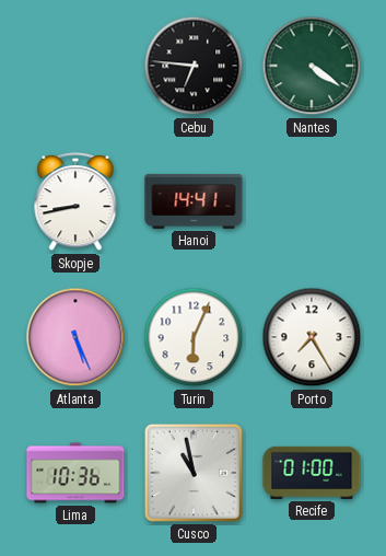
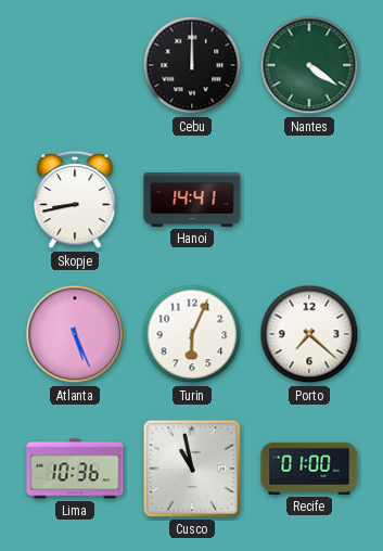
Cebu: 6:46 -> 12:00 (192, 65)
Porto: 7:25 -> 7:22 (309, 334)
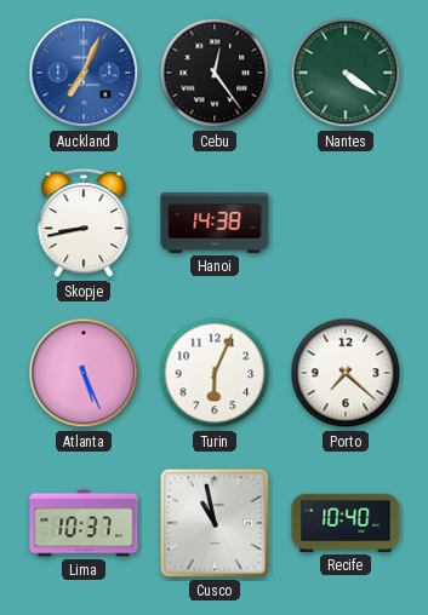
Auckland: none -> 7:04 (84, 73)
Cebu: 12:00 -> 12:24 (215, 73)
Hanoi: 14:41 -> 14:38 (215, 223)
Lima: 10:36 -> 10:37 (84, 523)
Recife: 01:00 -> 10:40 (346, 523)
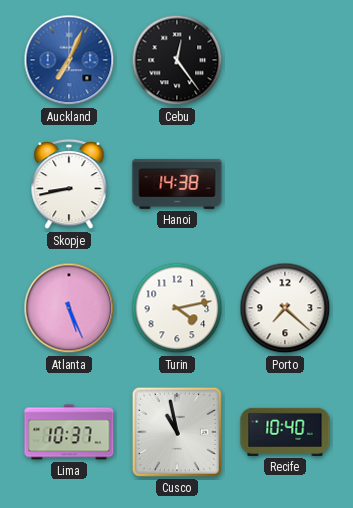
Nantes: 4:21 -> none (346, 73)
Turin: 6:04 -> 4:13 (177, 308)
